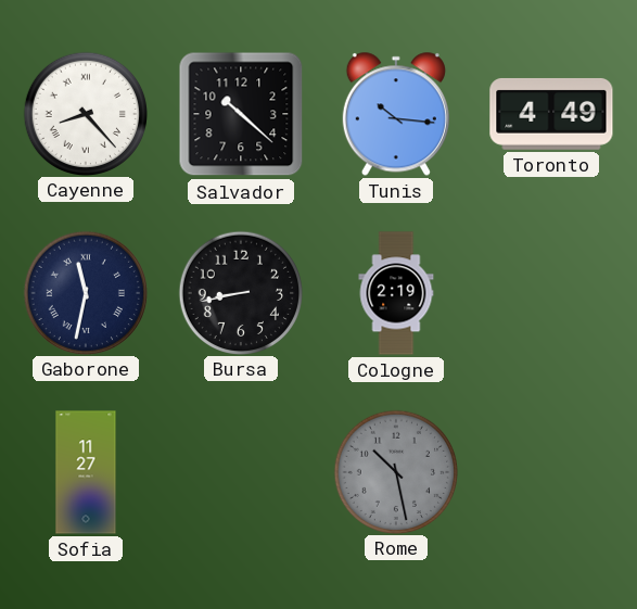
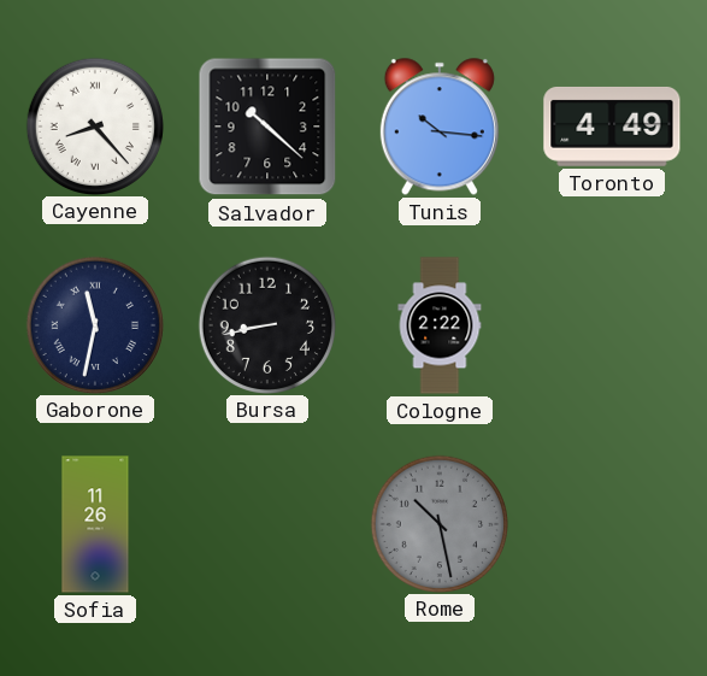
Cologne: 2:19 -> 2:22 (440, 325)
Sofia: 11:27 -> 11:26 (95, 524)
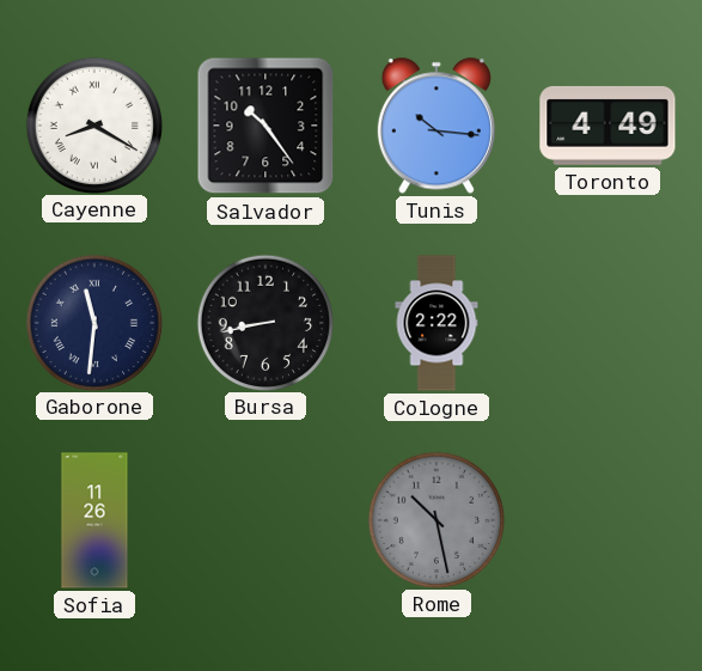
Cayenne: 8:23 -> 8:20 (93, 124)
Salvador: 10:22 -> 10:24 (265, 126)
Gaborone: 11:32 -> 11:31 (93, 322)
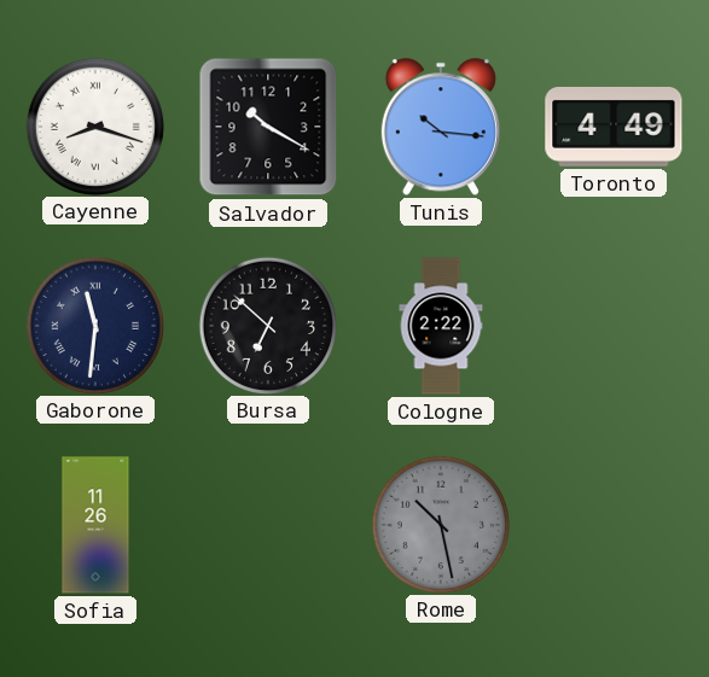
Cayenne: 8:20 -> 8:18 (94, 126)
Salvador: 10:24 -> 10:20 (268, 127)
Bursa: 8:43 -> 6:52 (267, 325)
